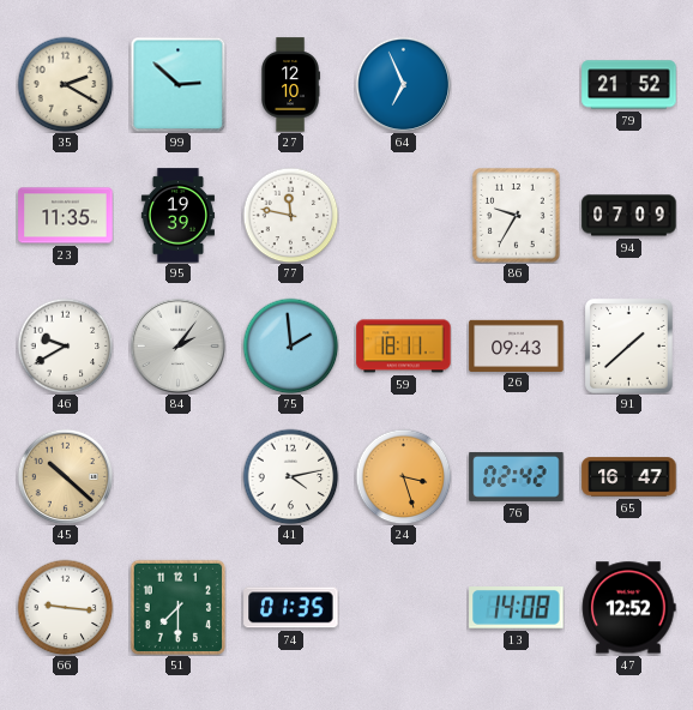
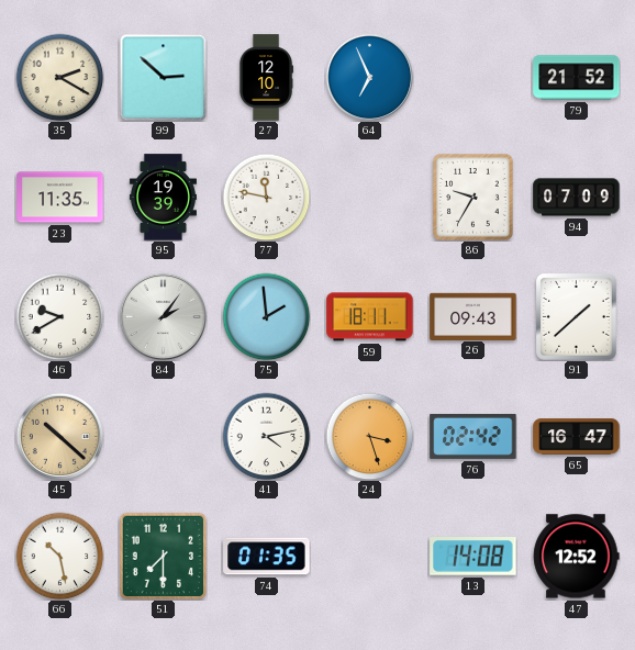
66: 9:16 -> 10:28 (59, 556)
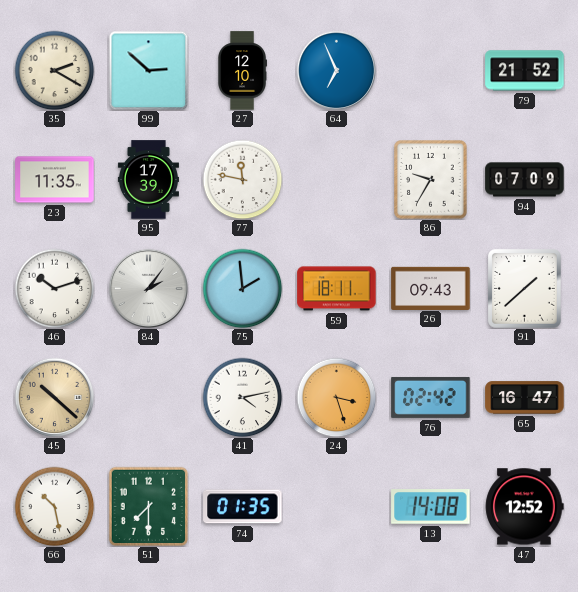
95: 19:39 -> 17:39 (148, 180)
46: 9:40 -> 10:12 (54, 288)
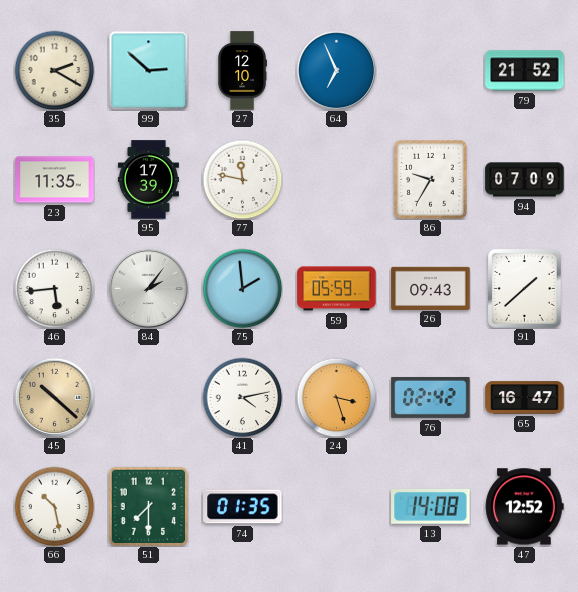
46: 10:12 -> 5:44 (54, 288)
59: 18:11 -> 05:59 (337, 289)
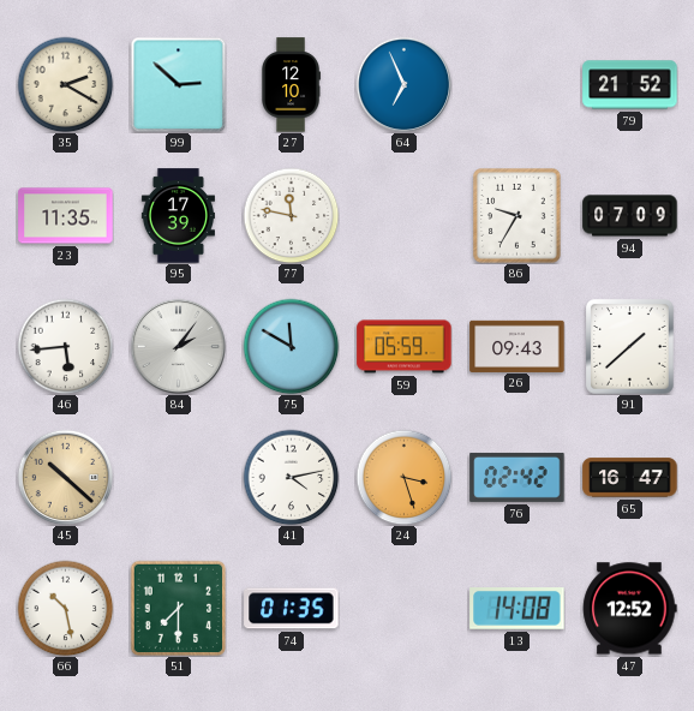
75: 1:59 -> 11:50 (291, 346)
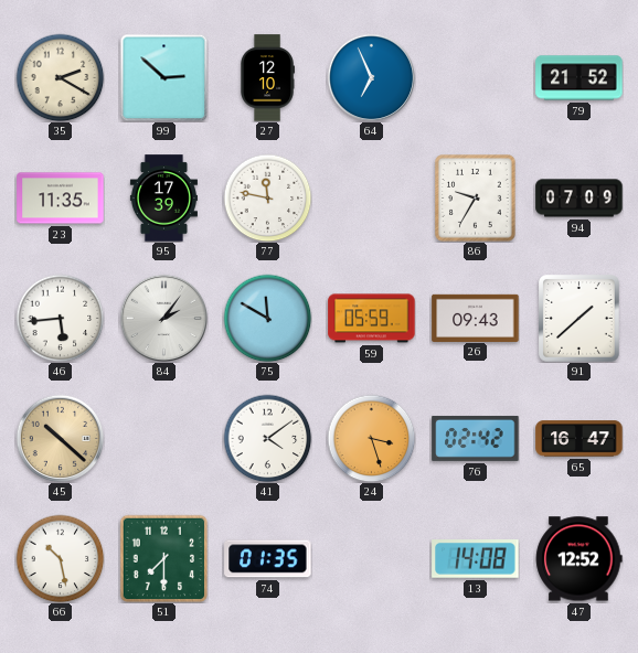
41: 4:13 -> 4:09 (267, 438)
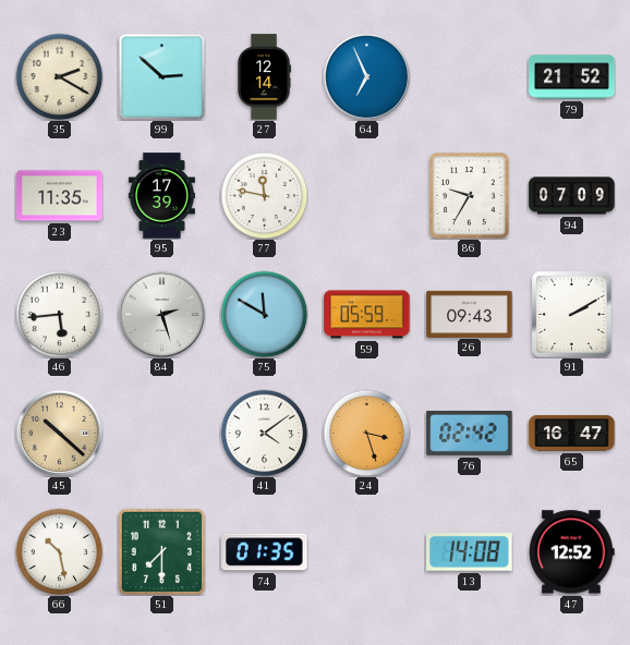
27: 12:10 -> 12:14 (264, 77)
84: 2:06 -> 2:27 (161, 314)
91: 1:38 -> 2:10 (572, 315)
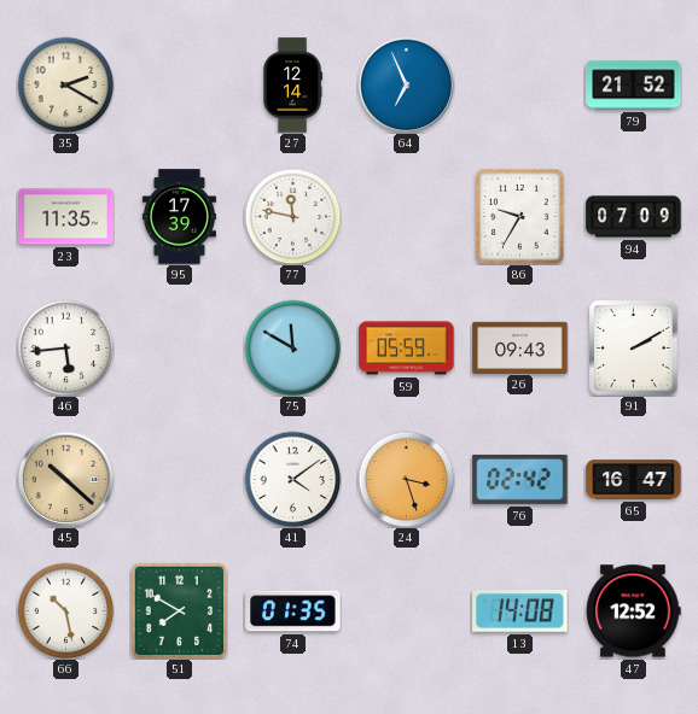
99: 2:52 -> none (161, 76)
84: 2:27 -> none (161, 314)
51: 7:30 -> 7:50 (179, 610)
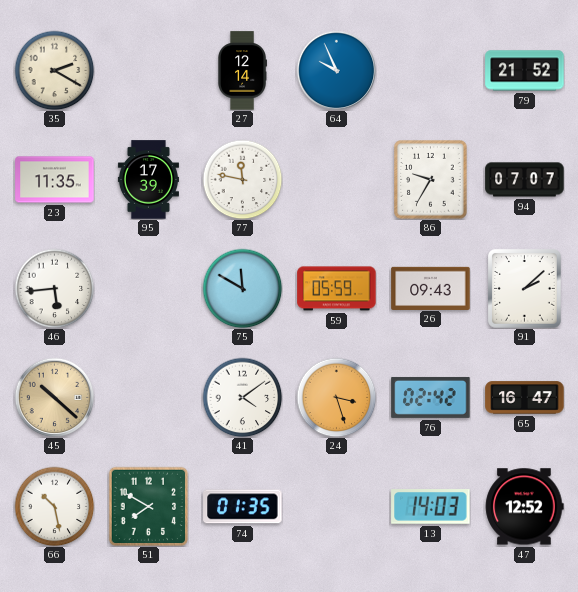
64: 6:56 -> 9:56 (336, 70)
94: 07:09 -> 07:07 (525, 180)
91: 2:10 -> 2:08 (525, 289)
13: 14:08 -> 14:03 (431, 507)
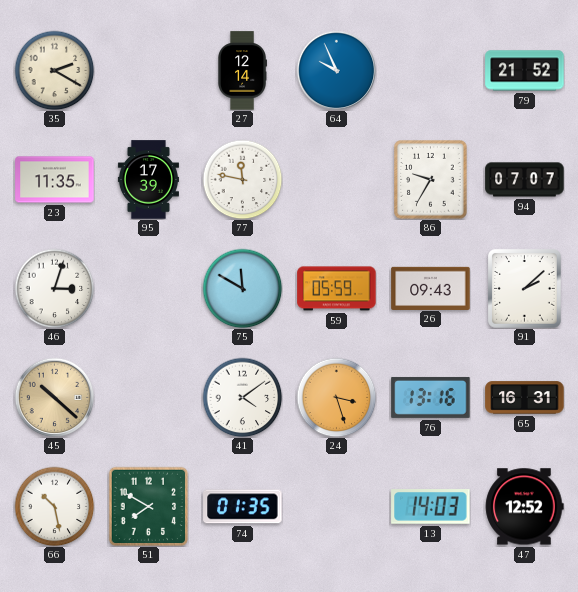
46: 5:44 -> 3:03 (54, 288)
76: 02:42 -> 13:16 (431, 397)
65: 16:47 -> 16:31 (525, 398)
